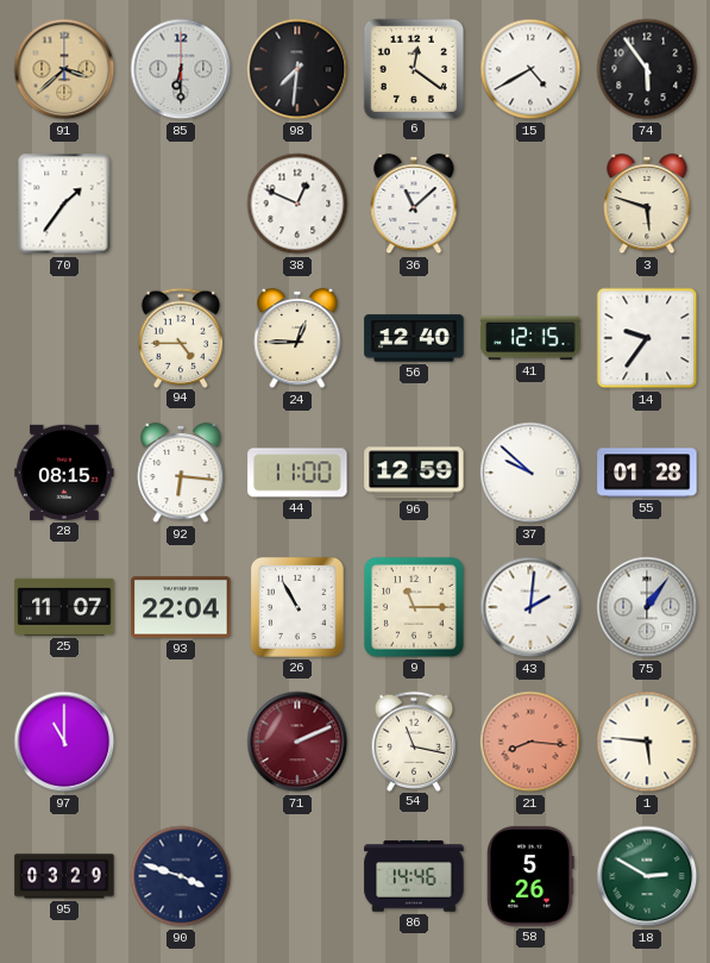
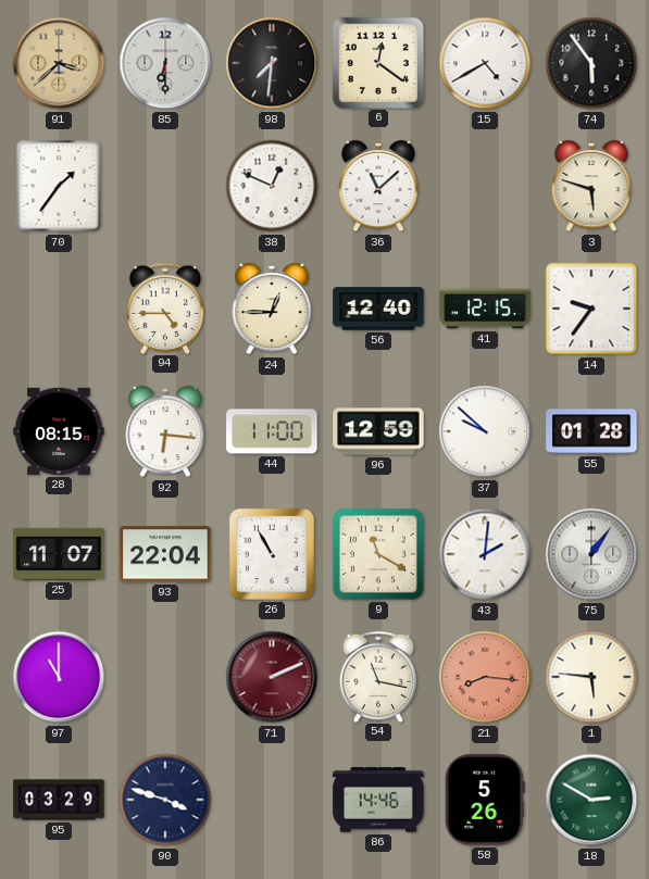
9: 11:15 -> 11:20 (379, 555)
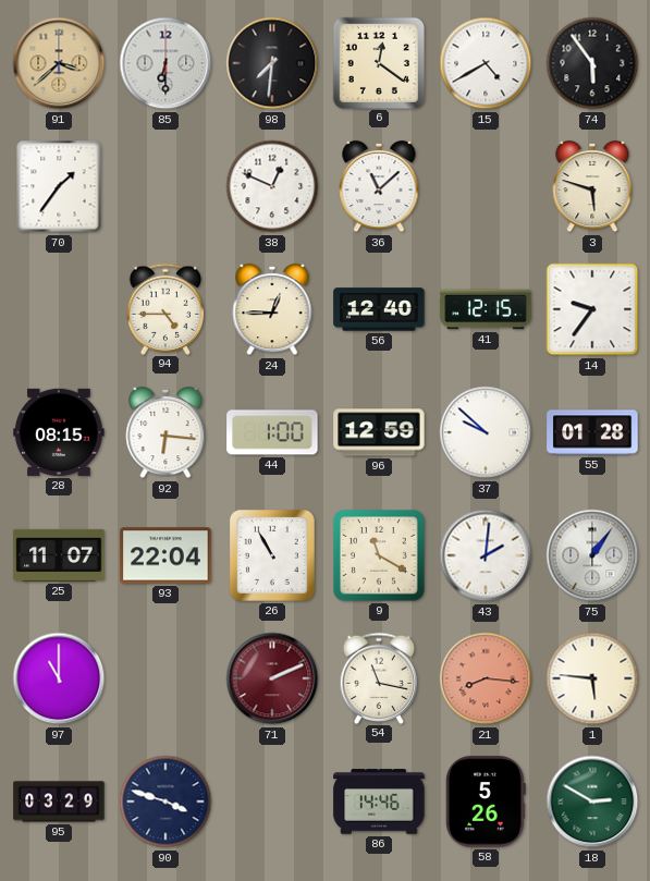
44: 11:00 -> 1:00 (272, 432)
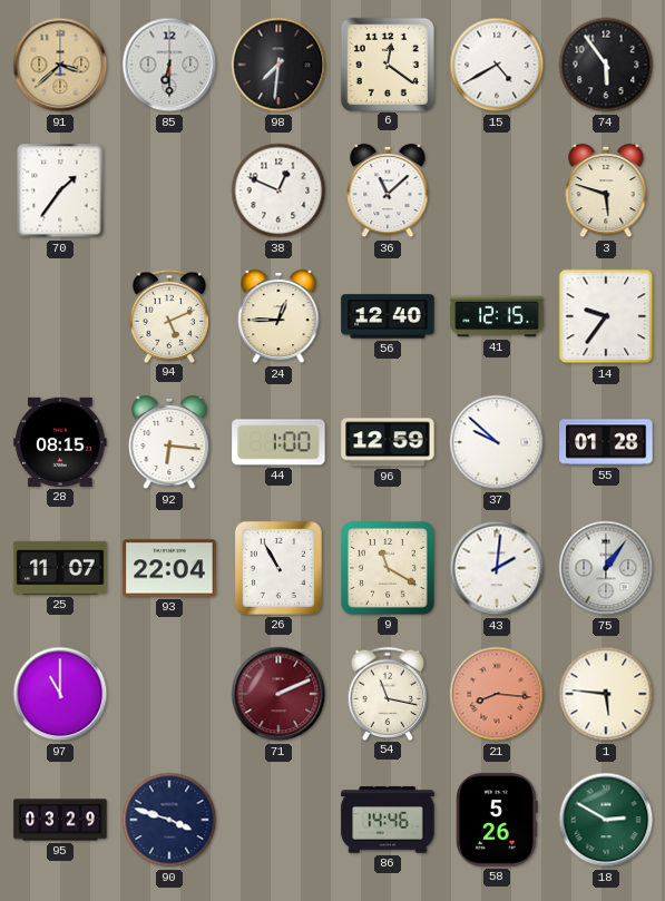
94: 4:45 -> 5:11 (169, 315)
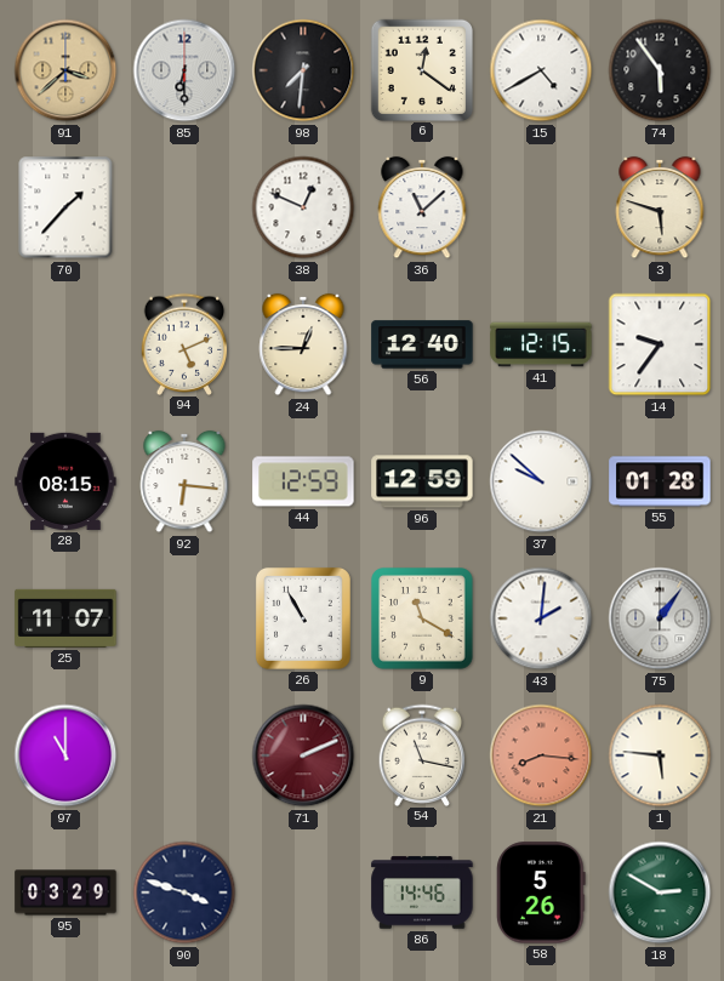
70: 1:36 -> 1:37 (65, 207)
44: 1:00 -> 12:59 (303, 481)
93: 22:04 -> none (169, 568)
